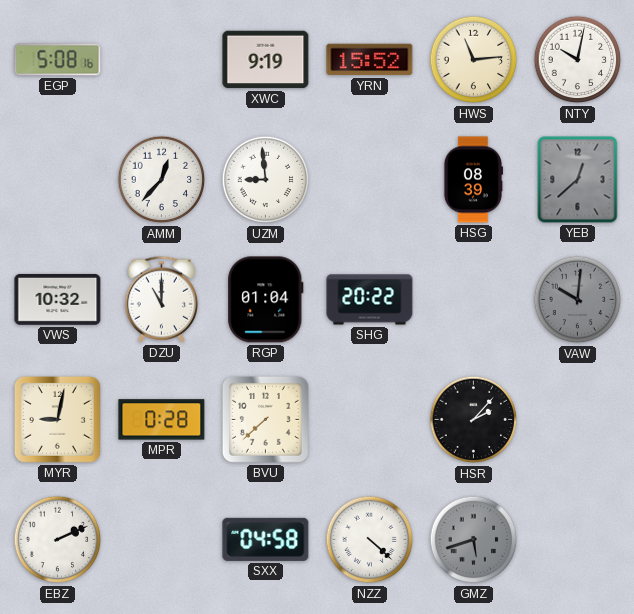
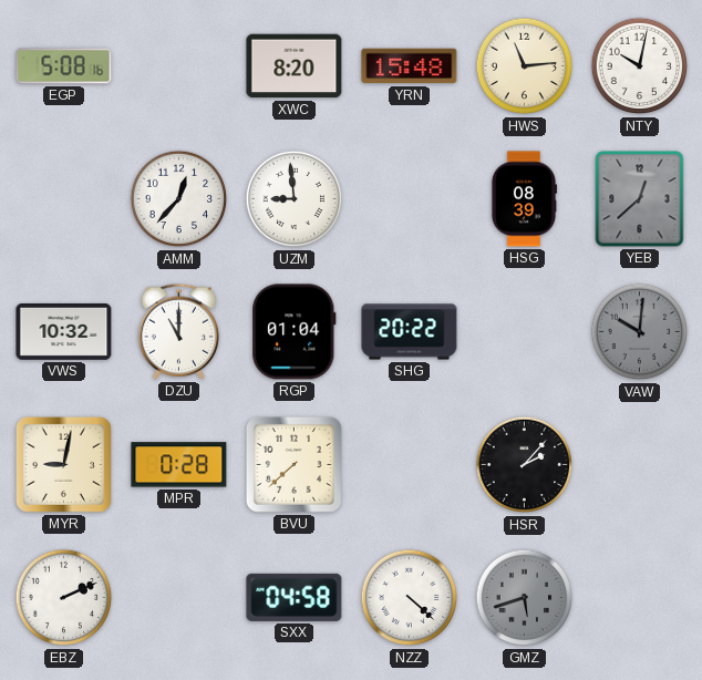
XWC: 9:19 -> 8:20 (295, 66)
YRN: 15:52 -> 15:48 (410, 66)
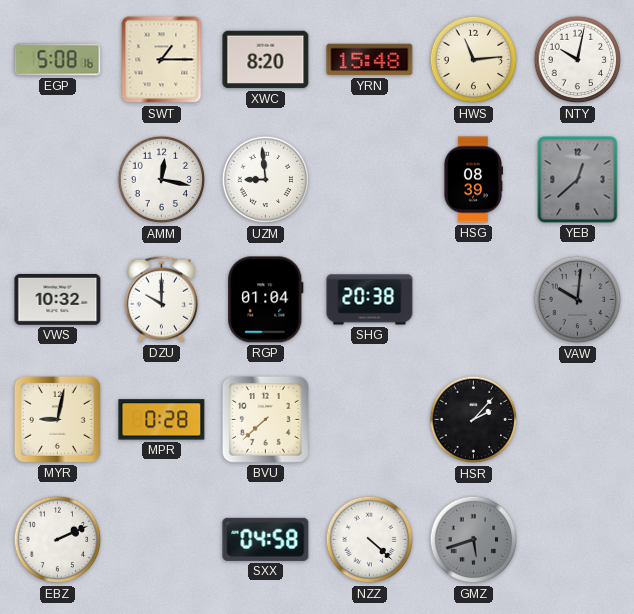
SWT: none -> 1:15 (162, 60)
AMM: 12:37 -> 12:17 (162, 180)
DZU: 11:00 -> 10:00 (162, 299)
SHG: 20:22 -> 20:38 (370, 300)
